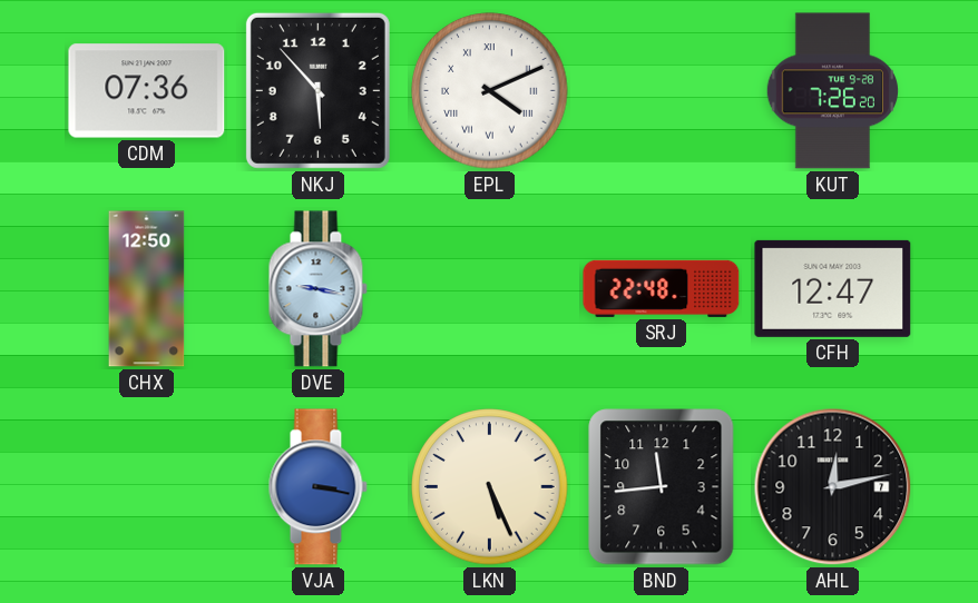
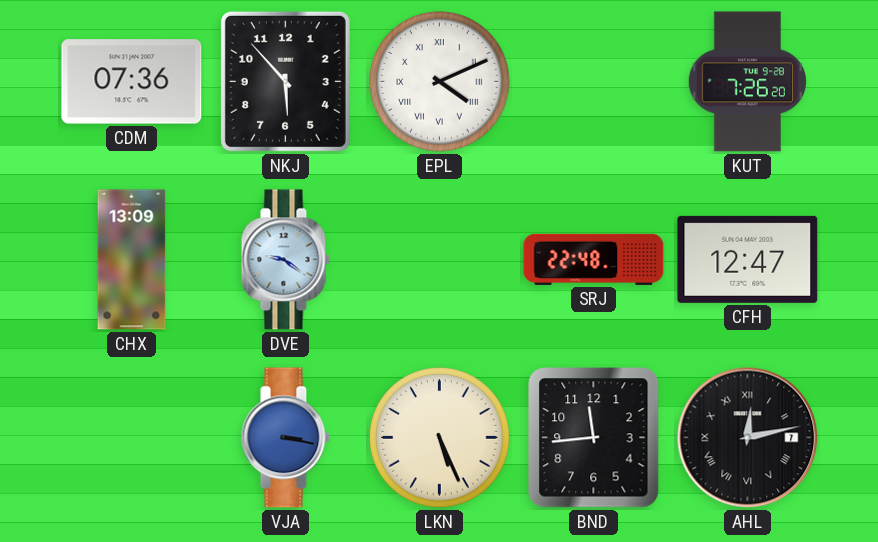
CHX: 12:50 -> 13:09 (132, 260)
DVE: 9:17 -> 9:21 (285, 260)
AHL numerals: Arabic -> Roman (748, 438)
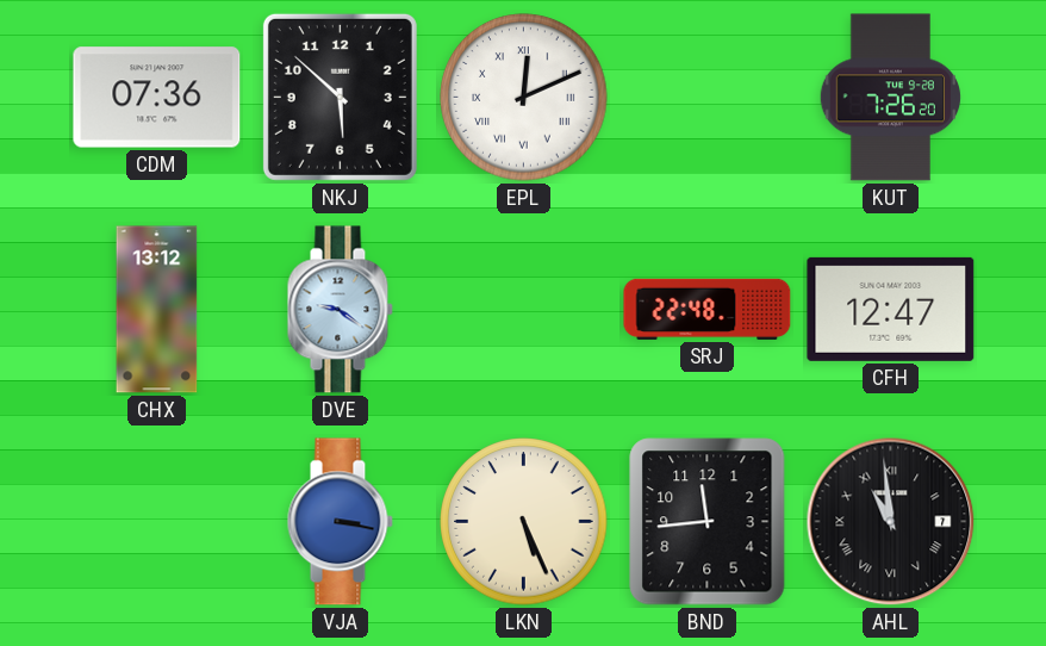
NKJ: 5:53 -> 5:52 (340, 97)
EPL: 4:11 -> 12:11 (524, 98)
CHX: 13:09 -> 13:12 (157, 310)
AHL: 12:13 -> 10:59 (891, 522)
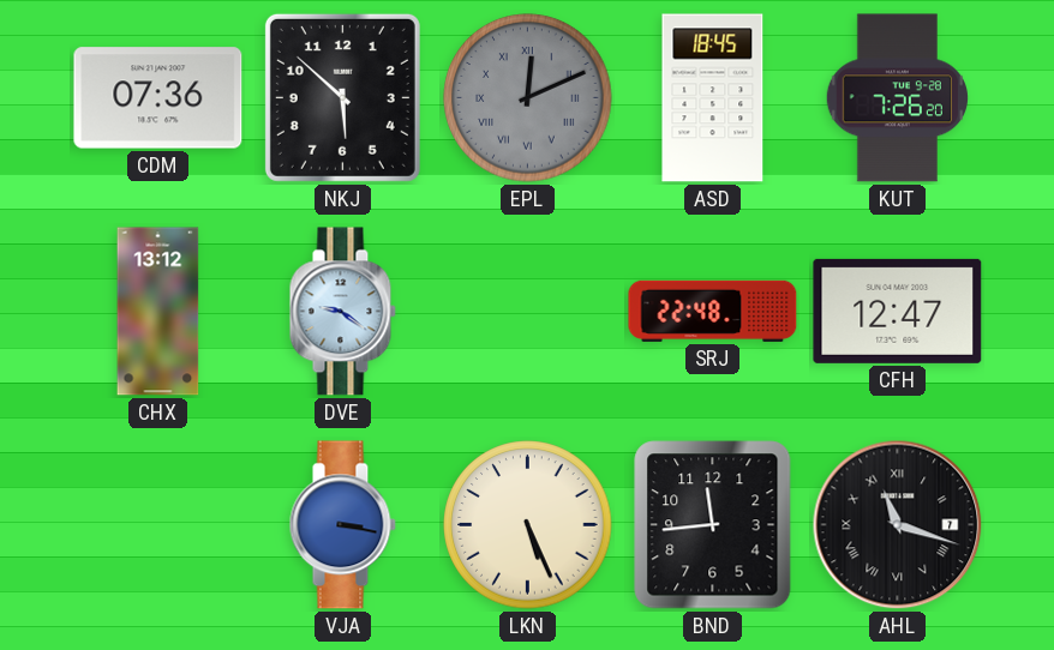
EPL dial: white -> grey (528, 98)
ASD: none -> 18:45 (713, 98)
AHL: 10:59 -> 11:18 (898, 525)
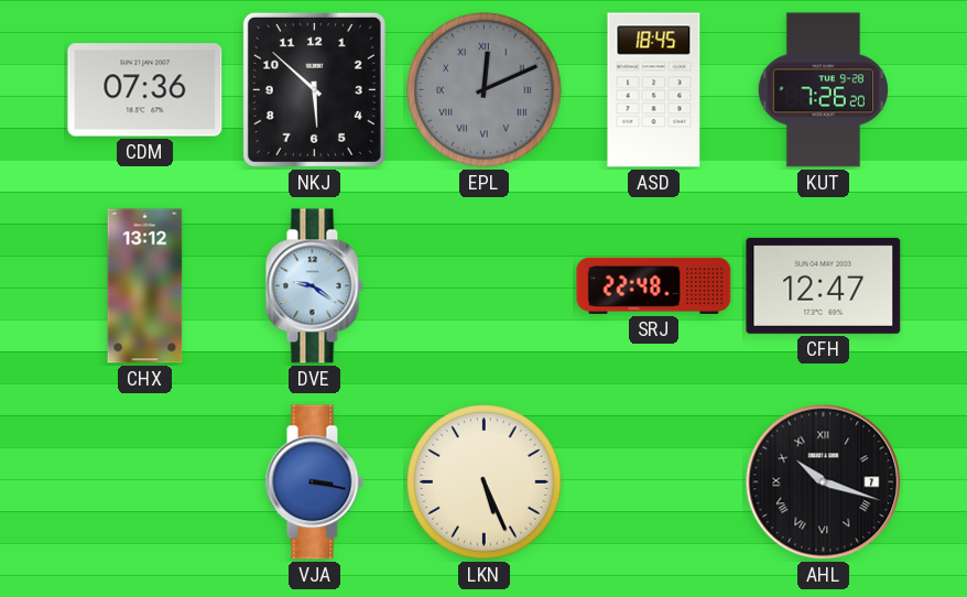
BND: 11:44 -> none (713, 525)
AHL: 11:18 -> 10:18 (824, 482)
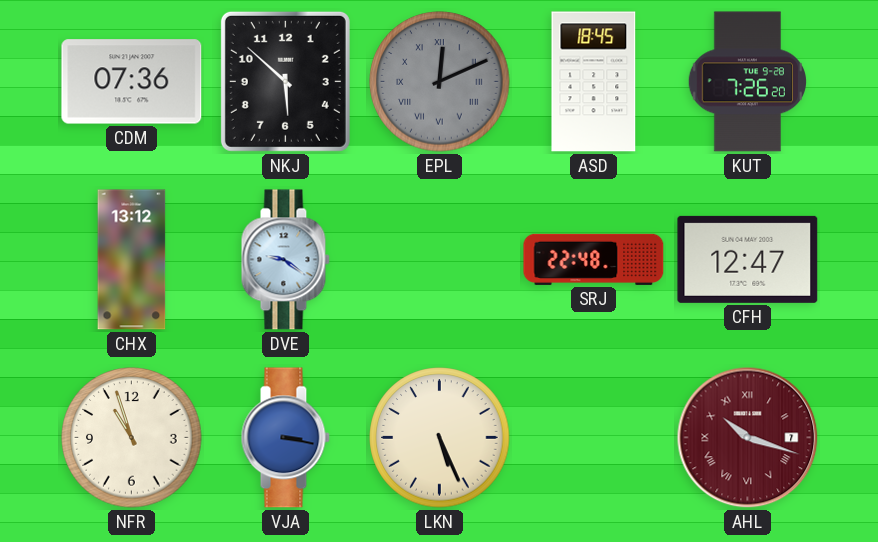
NFR: none -> 10:57 (132, 438)
AHL dial: black -> burgundy (748, 438)
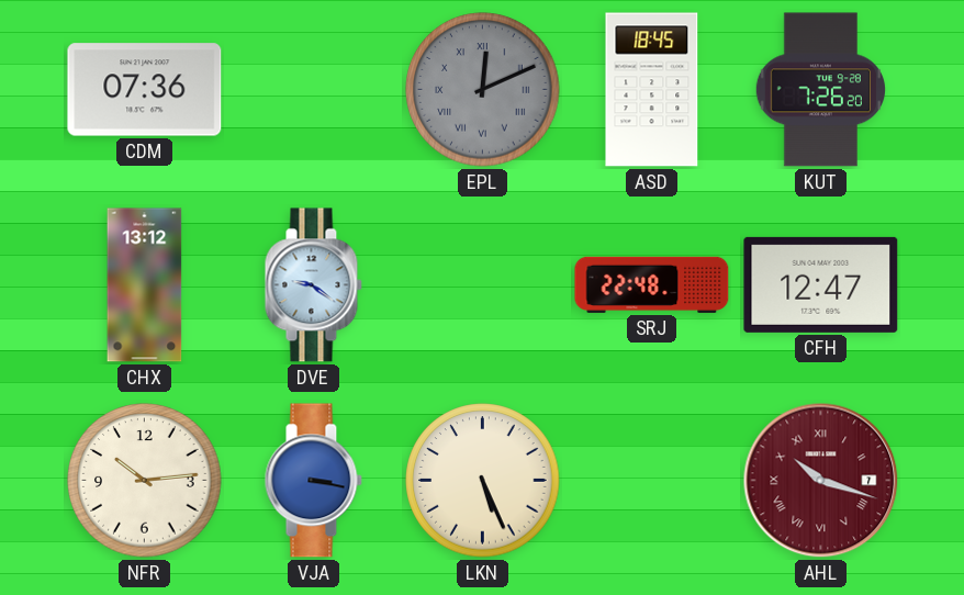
NKJ: 5:52 -> none (285, 81)
NFR: 10:57 -> 10:14 (145, 481)
